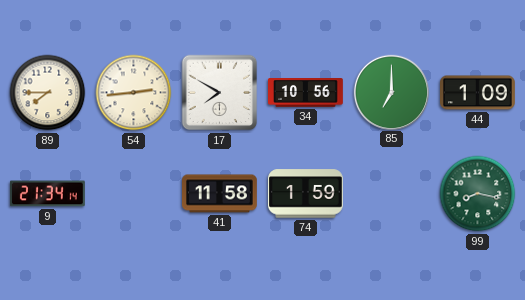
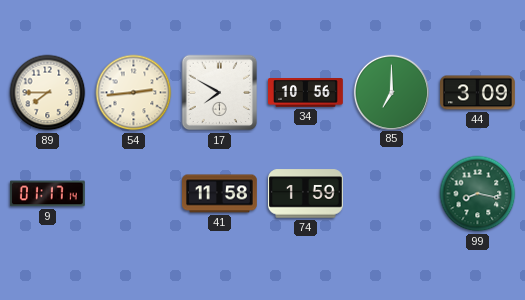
44: 1:09 -> 3:09 (478, 93)
9: 21:34 -> 01:17 (47, 194)
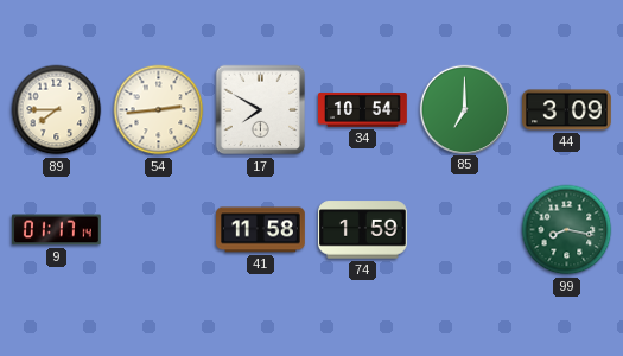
34: 10:56 -> 10:54 (363, 110)
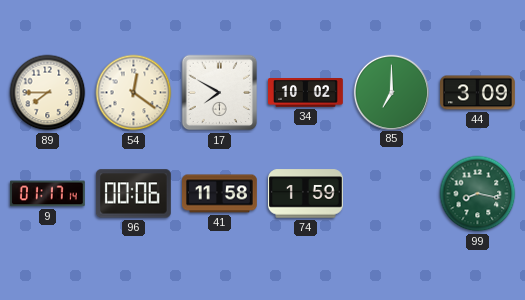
54: 2:44 -> 12:21 (134, 93)
34: 10:54 -> 10:02 (306, 93)
96: none -> 00:06 (133, 194)
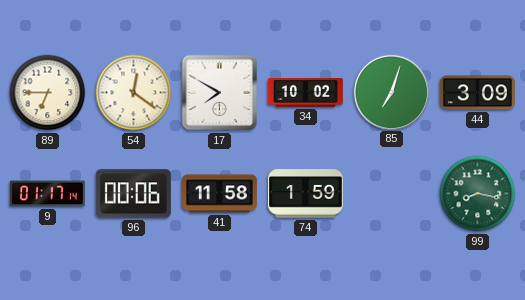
89: 7:45 -> 6:45 (48, 93)
85: 7:00 -> 7:03 (391, 92)
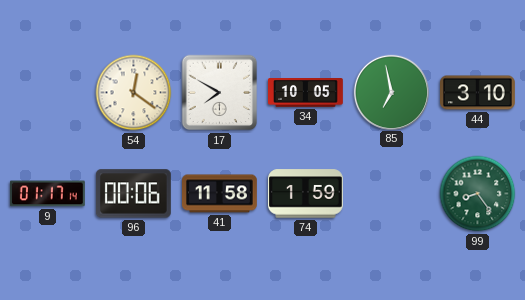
89: 6:45 -> none (48, 93)
34: 10:02 -> 10:05 (306, 93)
85: 7:03 -> 6:58 (391, 92)
44: 3:09 -> 3:10 (478, 93)
99: 8:17 -> 8:24 (478, 194)
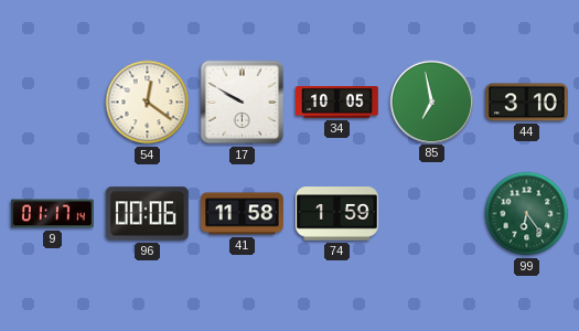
17: 7:50 -> 9:50 (243, 103)
99: 8:24 -> 6:24 (527, 214)
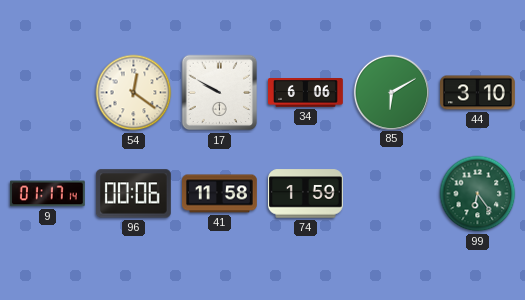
34: 10:05 -> 6:06 (306, 93)
85: 6:58 -> 6:10 (391, 92)
